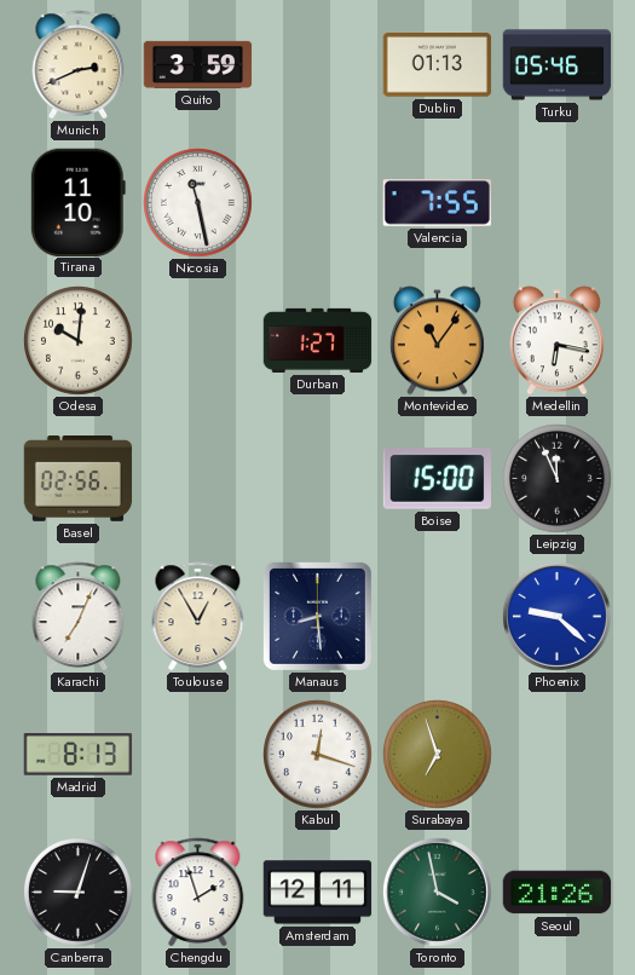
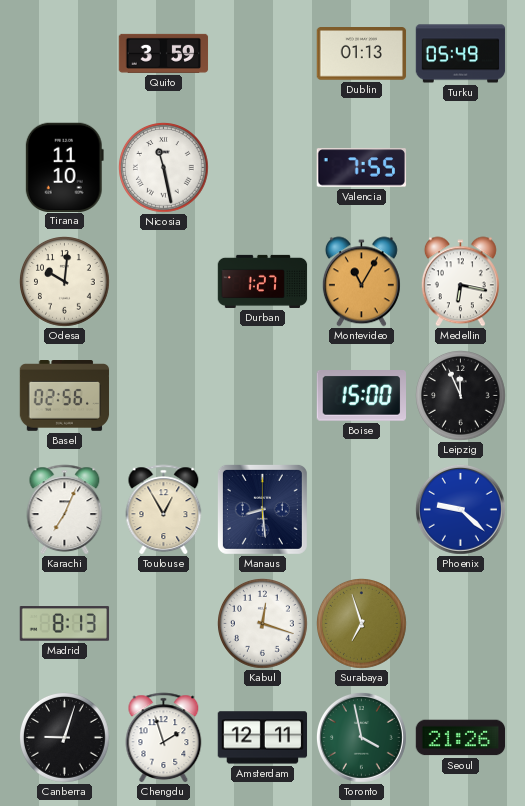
Munich: 2:41 -> none (79, 65)
Turku: 05:46 -> 05:49 (461, 54)
Montevideo: 11:06 -> 11:05 (361, 282)
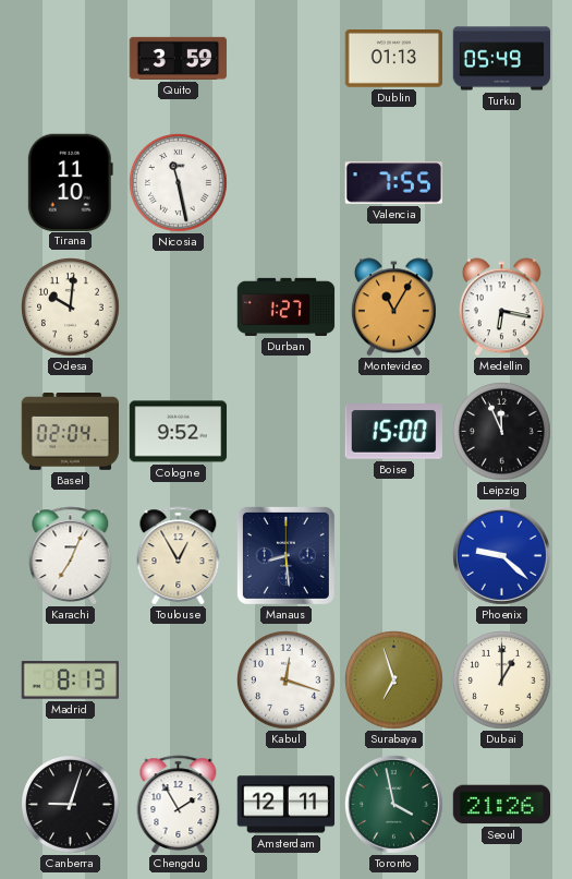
Basel: 02:56 -> 02:04 (71, 432)
Cologne: none -> 9:52 (179, 432)
Dubai: none -> 1:00 (502, 681)
Chengdu: 1:57 -> 1:55 (179, 805)
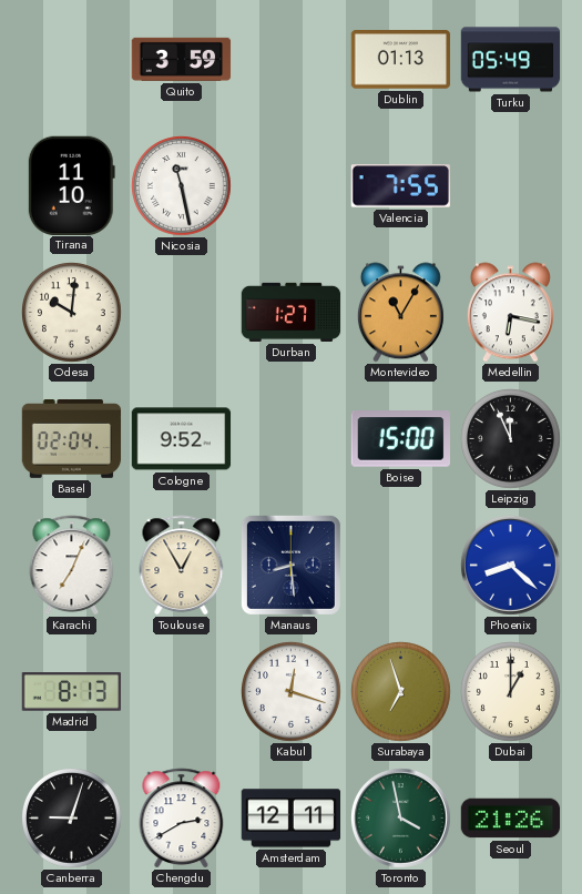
Phoenix: 9:22 -> 8:22 (511, 566)
Chengdu: 1:55 -> 2:40 (182, 819)
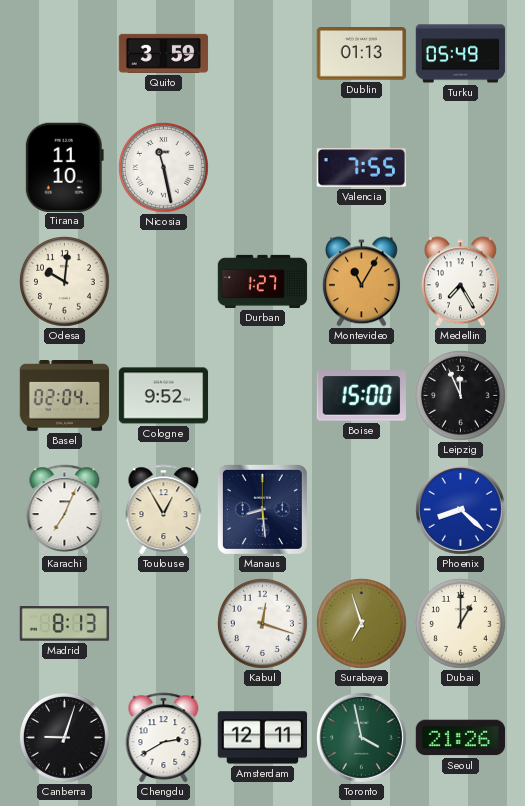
Medellin: 6:17 -> 7:25 (460, 282)
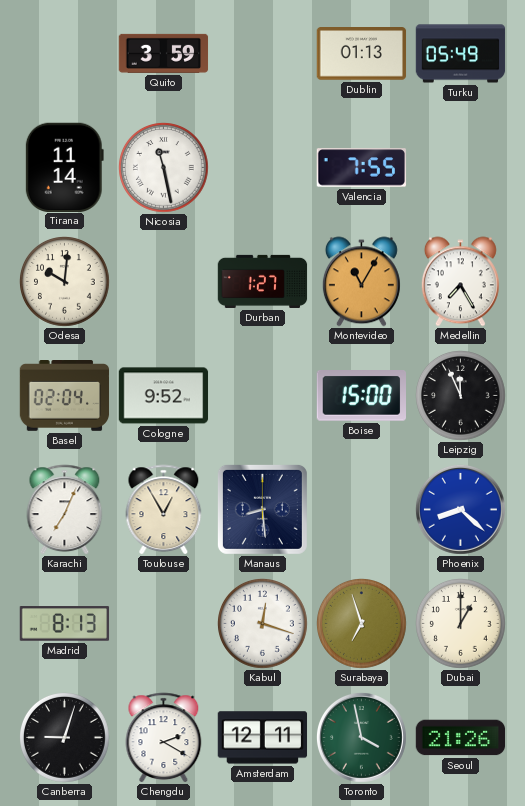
Tirana: 11:10 -> 11:14 (64, 167)
Chengdu: 2:40 -> 2:20 (164, 738)
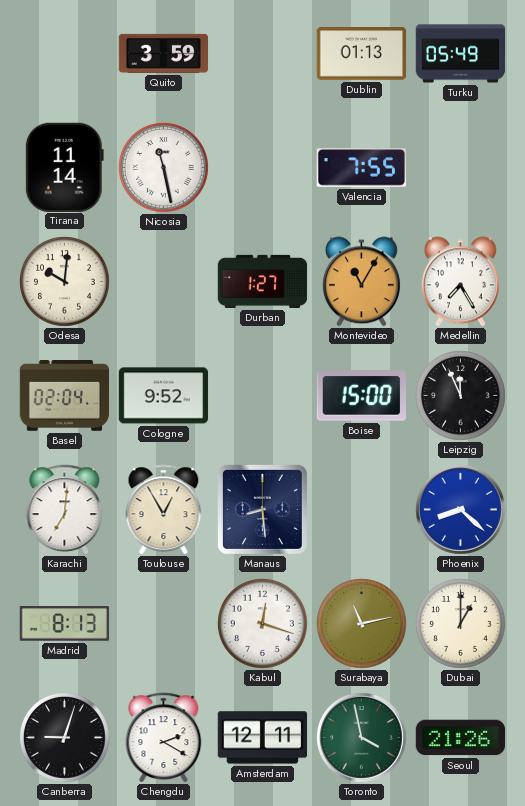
Karachi: 7:04 -> 7:01 (65, 510)
Surabaya: 6:57 -> 11:13 (362, 624)
